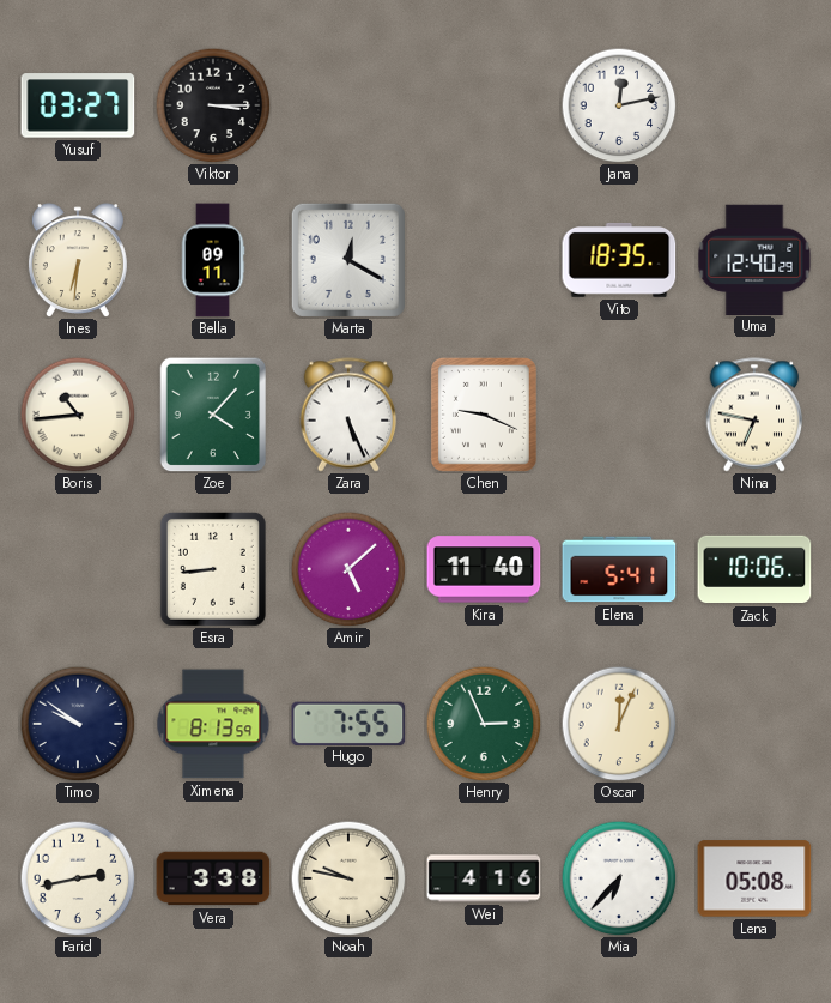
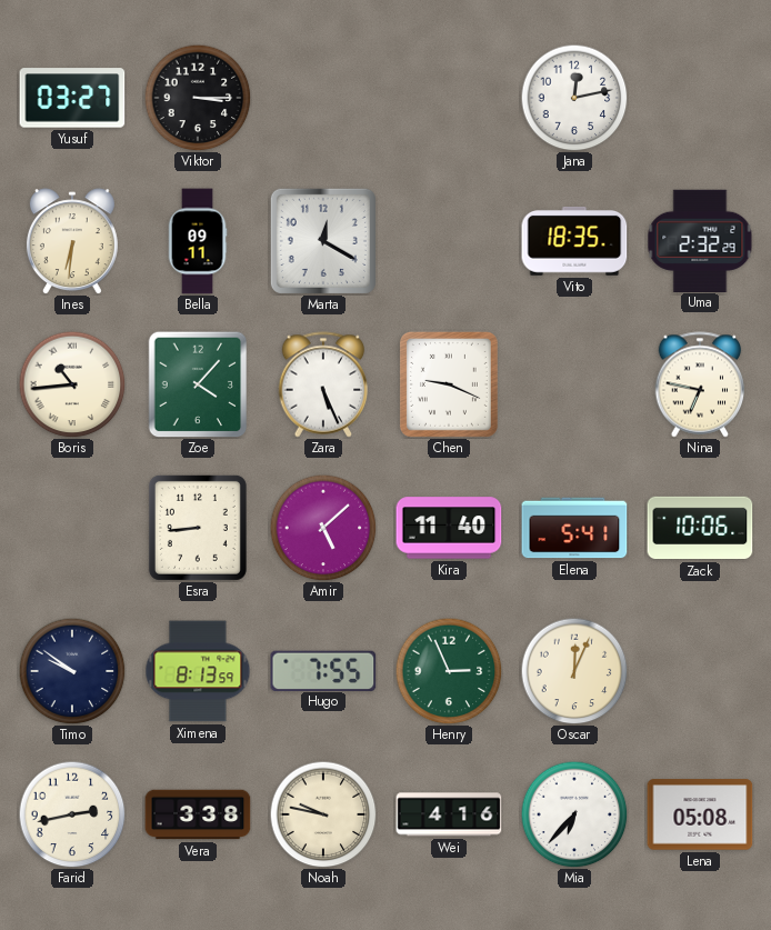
Uma: 12:40 -> 2:32 (700, 240)
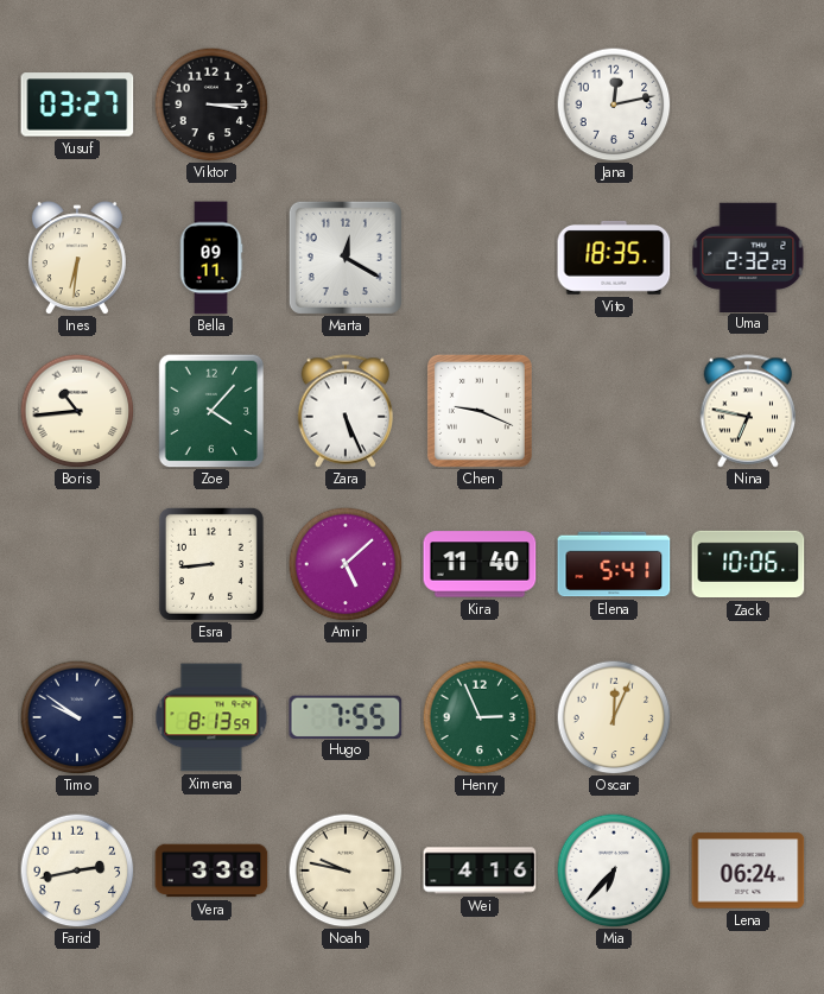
Lena: 05:08 -> 06:24 (748, 870)
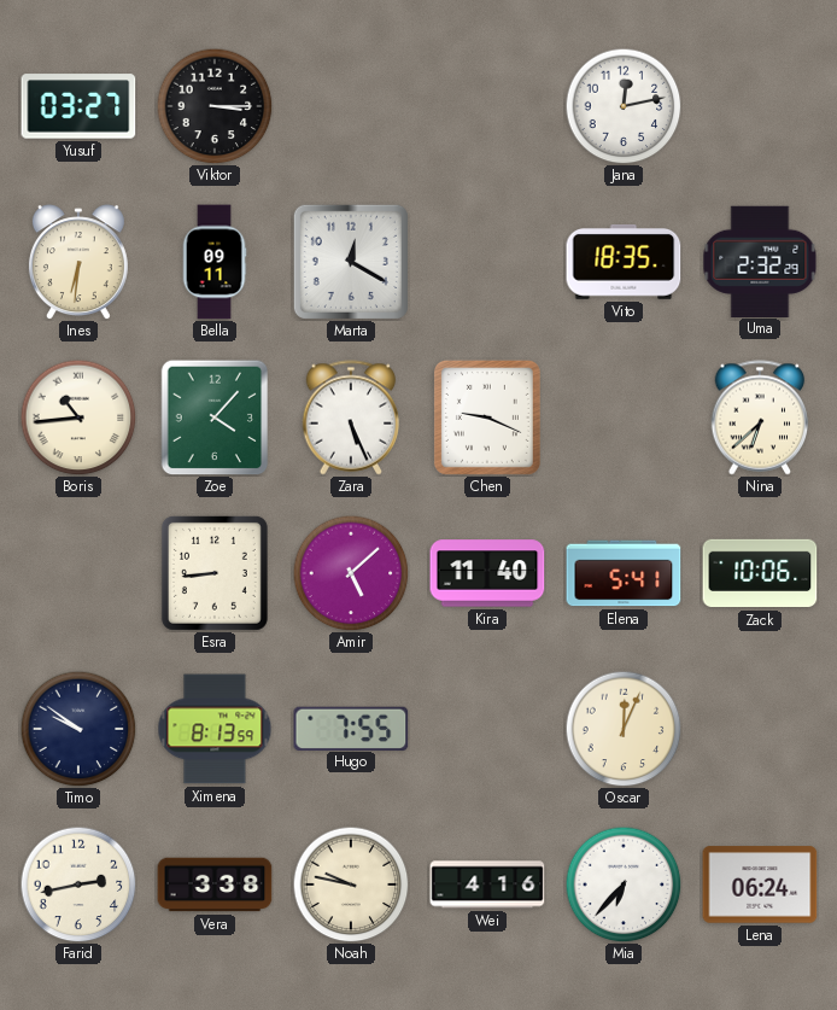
Nina: 6:47 -> 6:38 (760, 418)
Henry: 2:56 -> none (480, 717)
